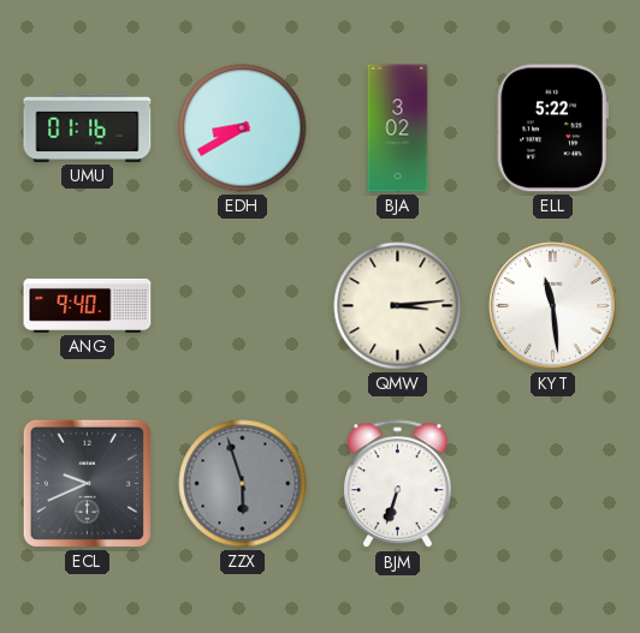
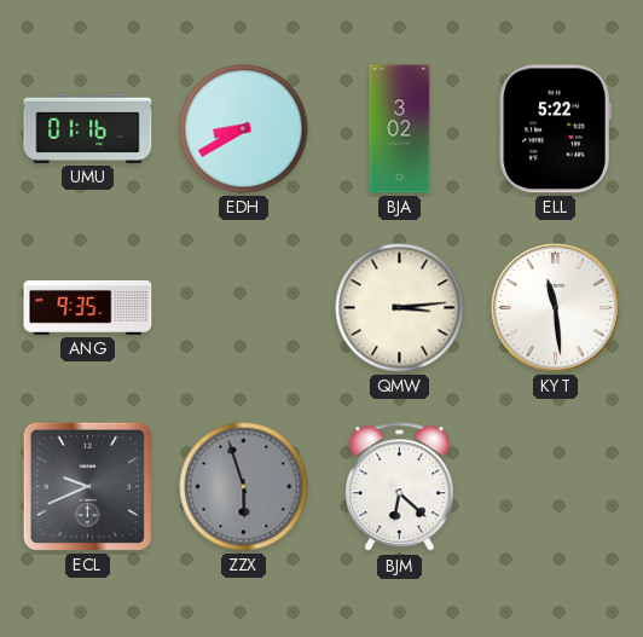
ANG: 9:40 -> 9:35 (88, 307)
BJM: 6:33 -> 6:22 (400, 487)
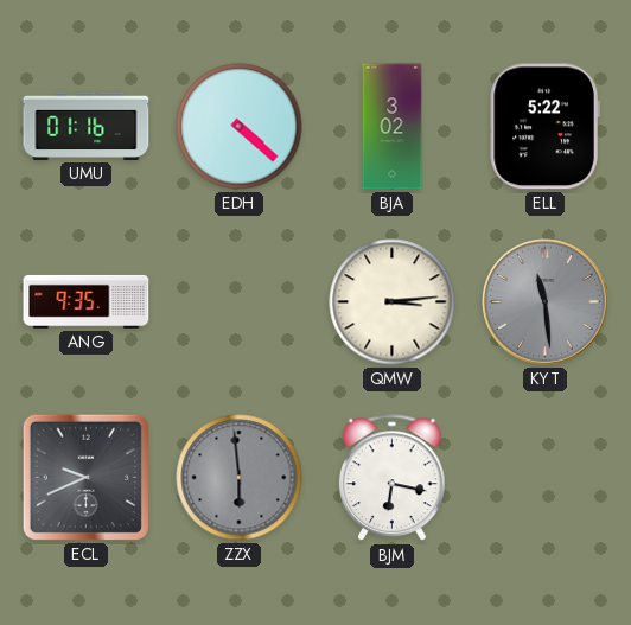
EDH: 8:40 -> 4:22 (240, 127)
KYT dial: white -> grey (546, 302)
ZZX: 5:57 -> 5:59 (240, 478)
BJM: 6:22 -> 6:17 (393, 478)
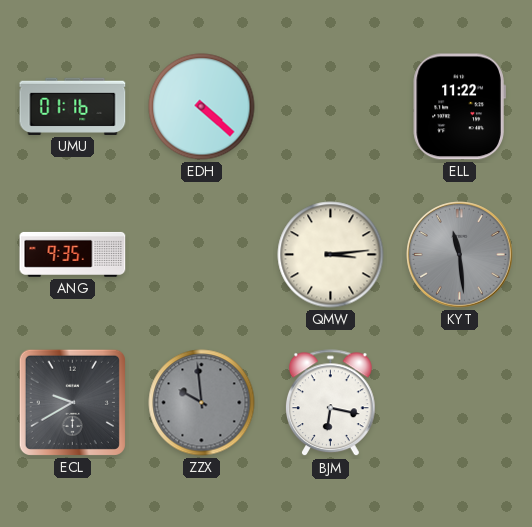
BJA: 3:02 -> none (393, 127)
ELL: 5:22 -> 11:22 (459, 107)
ECL: 9:41 -> 9:40 (72, 402)
ZZX: 5:59 -> 9:59 (202, 403)
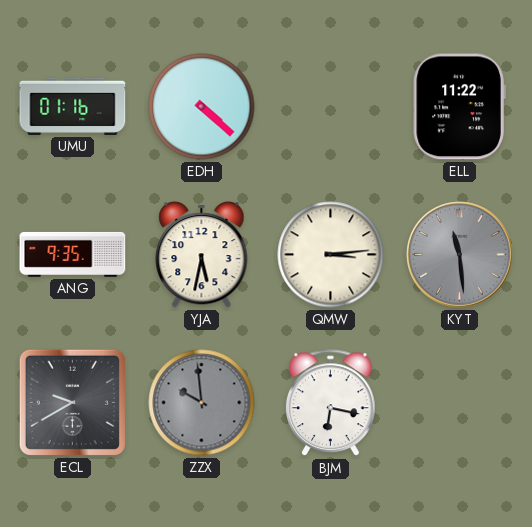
YJA: none -> 5:32 (202, 255)
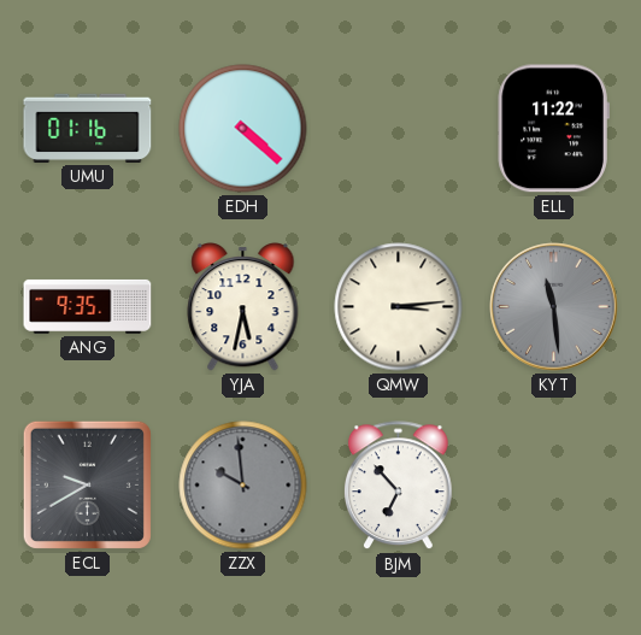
BJM: 6:17 -> 6:53 (399, 486)
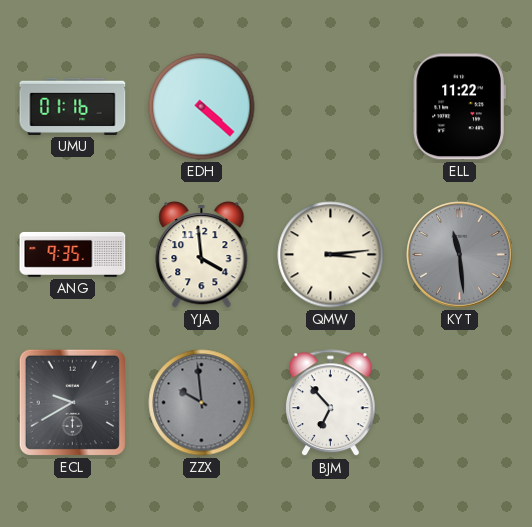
YJA: 5:32 -> 3:59 (202, 255)
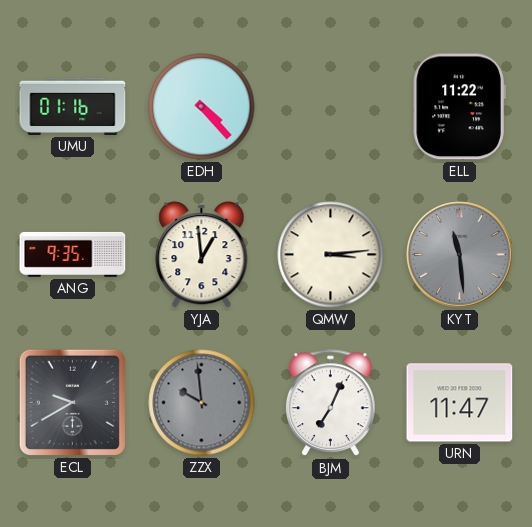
EDH: 4:22 -> 4:23 (202, 107)
YJA: 3:59 -> 12:59 (202, 255)
BJM: 6:53 -> 7:04 (331, 403)
URN: none -> 11:47 (460, 403)
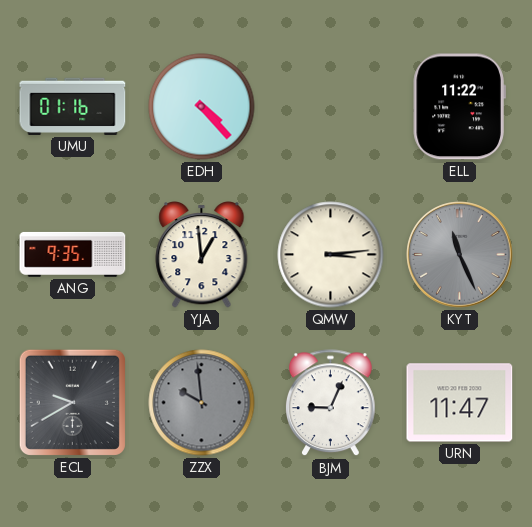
KYT: 11:29 -> 11:26 (460, 255)
BJM: 7:04 -> 9:04 (331, 403)
